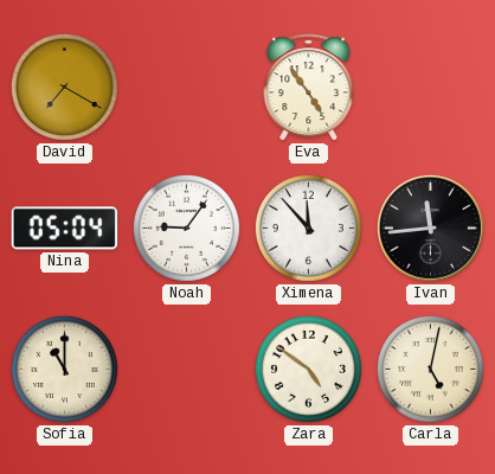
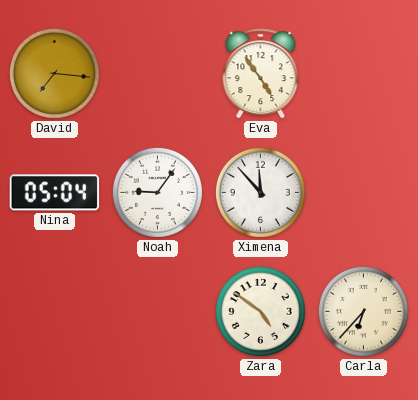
David: 7:20 -> 7:16 (54, 73)
Ivan: 11:44 -> none (430, 228)
Sofia: 11:00 -> none (64, 369)
Carla: 5:02 -> 6:37 (363, 311)
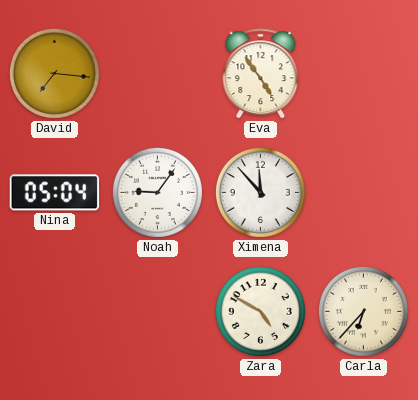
Zara: 4:51 -> 4:50 (260, 311)
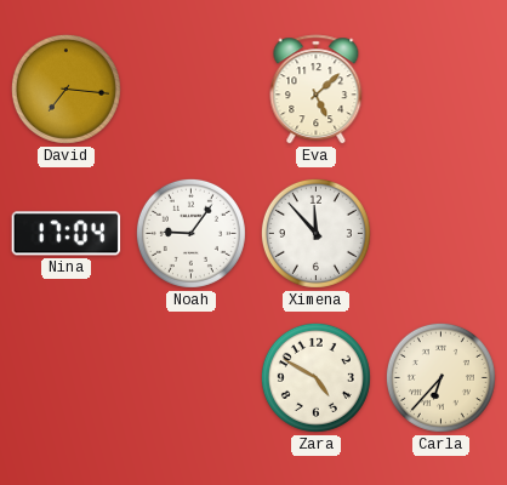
Eva: 4:54 -> 5:08 (317, 90)
Nina: 05:04 -> 17:04 (67, 234)
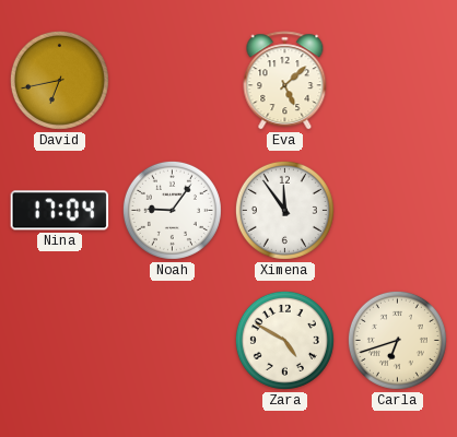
David: 7:16 -> 6:43 (59, 80)
Ximena: 11:53 -> 11:54 (284, 210)
Carla: 6:37 -> 6:42 (397, 340)
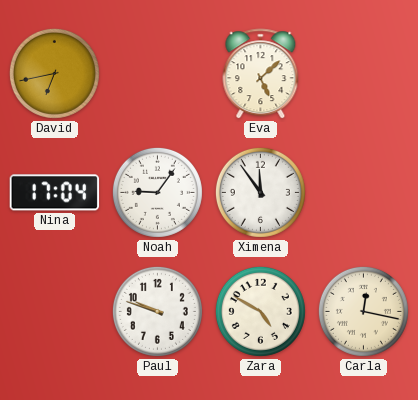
Paul: none -> 9:48 (157, 311)
Carla: 6:42 -> 12:17 (363, 311)
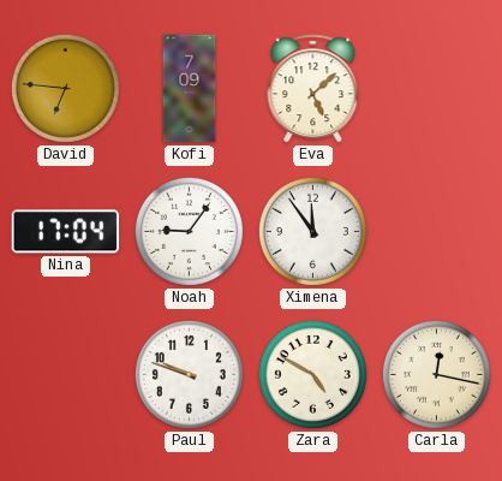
David: 6:43 -> 6:46 (65, 88)
Kofi: none -> 7:09 (190, 89)
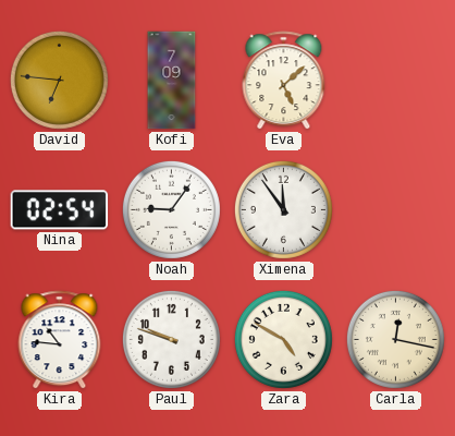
Nina: 17:04 -> 02:54 (60, 210)
Kira: none -> 10:46 (60, 340)
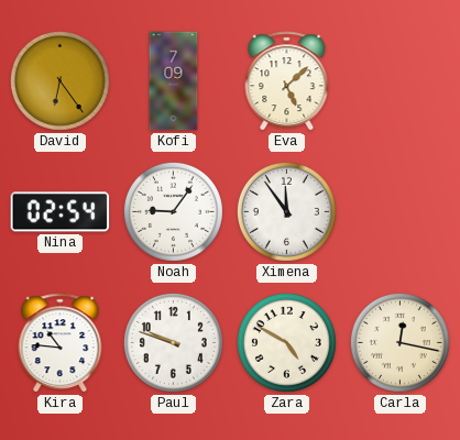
David: 6:46 -> 6:24 (59, 80)
